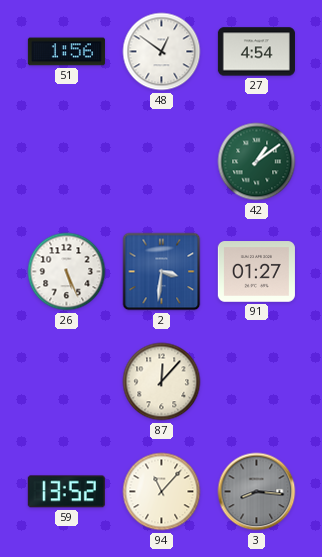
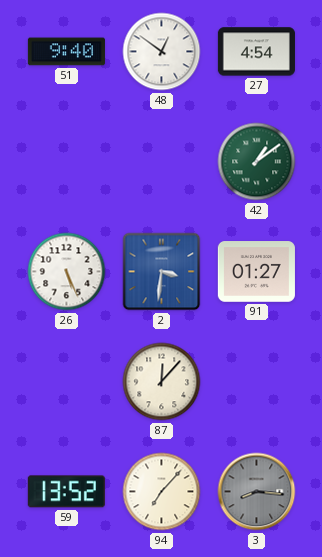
51: 1:56 -> 9:40 (66, 52)
94: 11:07 -> 7:07 (162, 492)
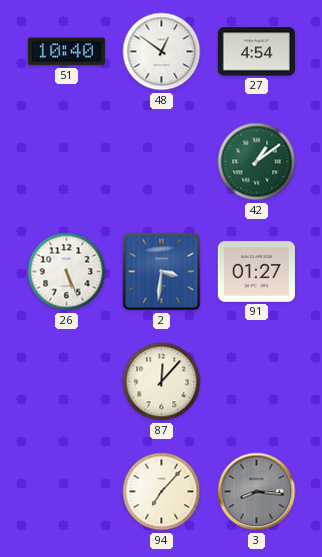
51: 9:40 -> 10:40 (66, 52)
59: 13:52 -> none (66, 492)
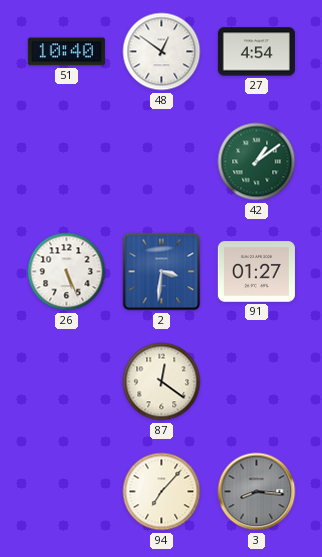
87: 12:07 -> 12:21 (162, 382)
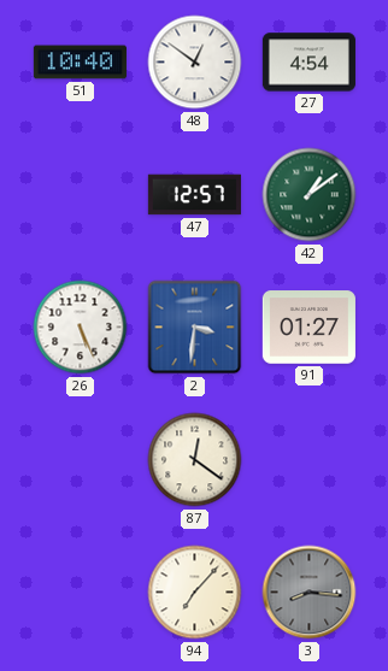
47: none -> 12:57 (194, 195)
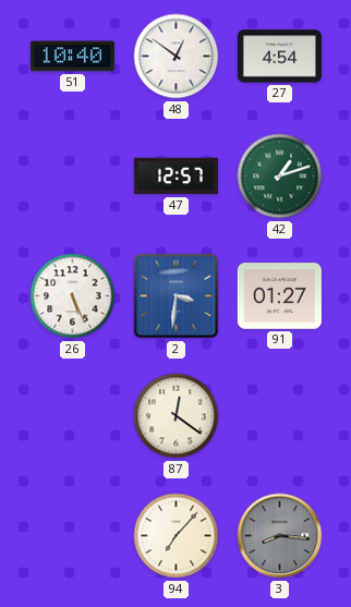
42: 1:09 -> 1:12 (280, 177)
